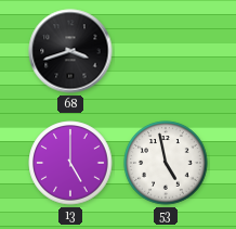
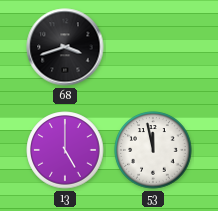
53: 4:58 -> 11:58 (153, 150)
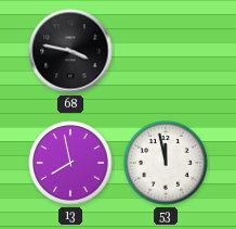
68: 3:42 -> 3:47 (70, 51)
13: 5:00 -> 7:58 (70, 163)
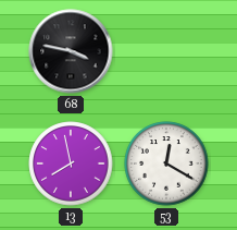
53: 11:58 -> 12:20 (166, 164)
